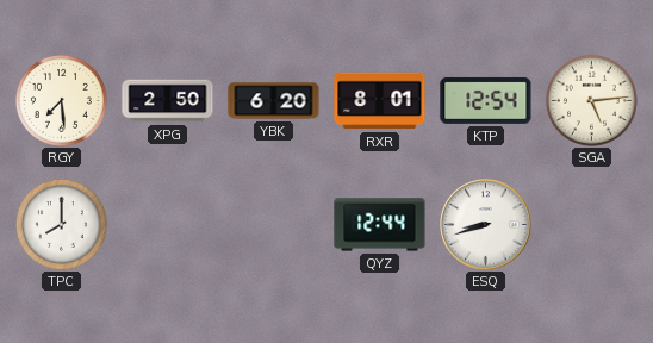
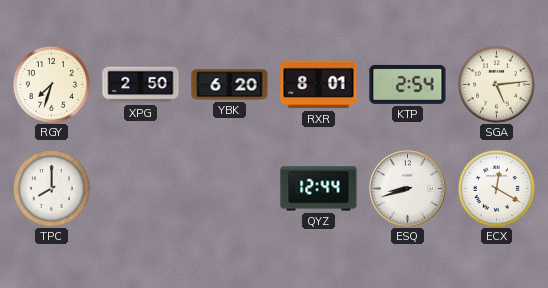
RGY: 7:29 -> 7:33 (51, 84)
KTP: 12:54 -> 2:54 (408, 84)
ECX: none -> 12:20 (496, 188)
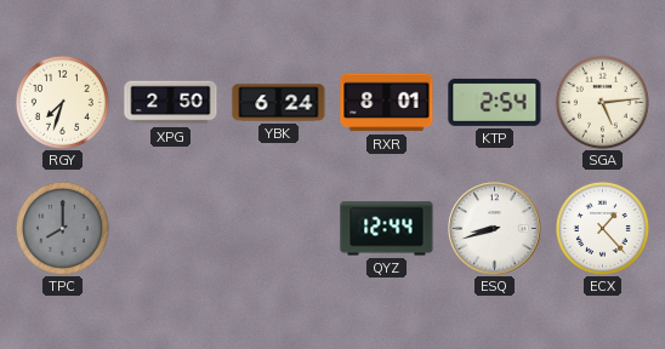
YBK: 6:20 -> 6:24 (279, 103)
TPC dial: white -> grey (62, 228)
ECX: 12:20 -> 1:23 (602, 228)
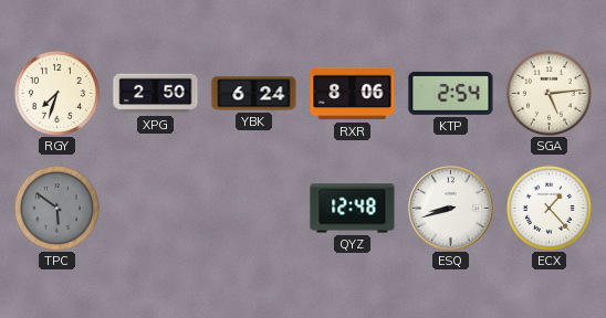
RXR: 8:01 -> 8:06 (353, 94)
TPC: 8:00 -> 5:51 (56, 208)
QYZ: 12:44 -> 12:48 (353, 209)
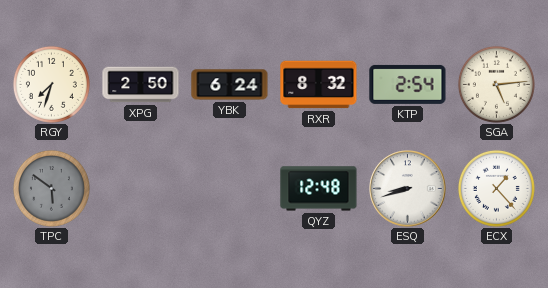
RXR: 8:06 -> 8:32 (319, 85)
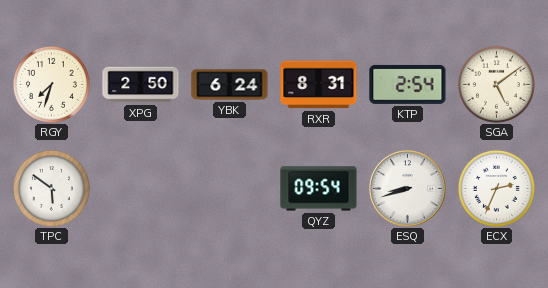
RXR: 8:32 -> 8:31 (319, 85)
SGA: 5:14 -> 5:09 (496, 84)
TPC dial: grey -> white (51, 188)
QYZ: 12:48 -> 09:54 (319, 189)
ECX: 1:23 -> 2:34 (496, 188)
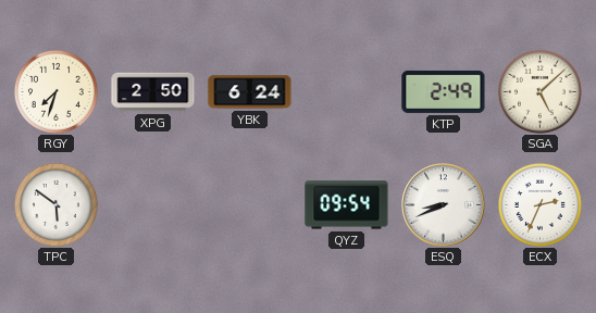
RXR: 8:31 -> none (319, 85)
KTP: 2:54 -> 2:49 (444, 91)
SGA: 5:09 -> 5:08 (539, 91)
ESQ: 8:42 -> 8:41 (444, 205)
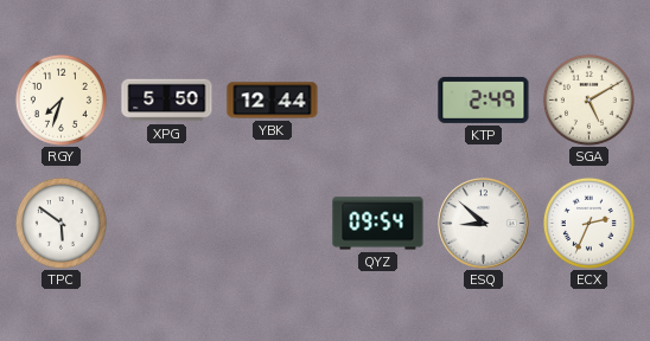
XPG: 2:50 -> 5:50 (167, 101)
YBK: 6:24 -> 12:44 (273, 101)
SGA: 5:08 -> 5:10 (588, 99)
ESQ: 8:41 -> 8:52 (484, 224)
